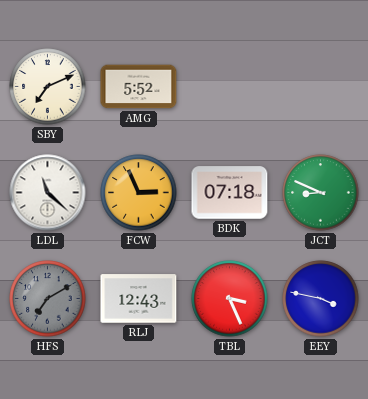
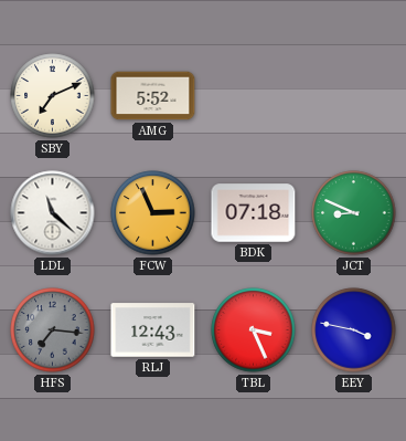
HFS: 7:10 -> 7:16 (53, 330)
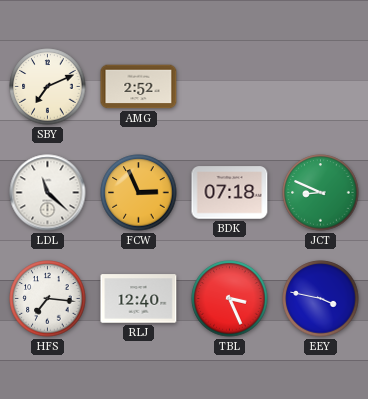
AMG: 5:52 -> 2:52 (139, 87)
HFS dial: grey -> white (48, 299)
RLJ: 12:43 -> 12:40 (139, 299)
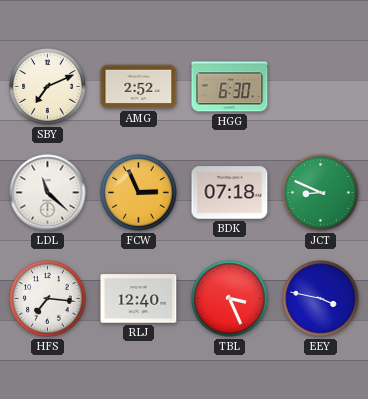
HGG: none -> 6:30 (230, 87)
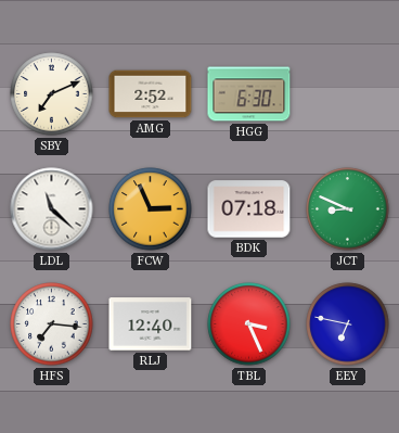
EEY: 3:47 -> 6:47 (348, 324)
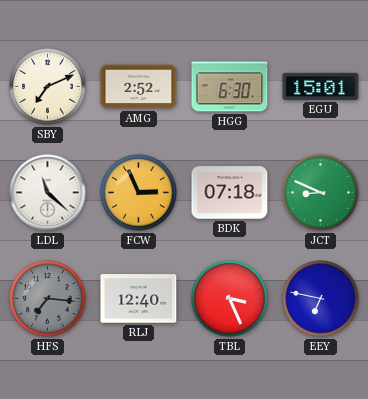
EGU: none -> 15:01 (321, 86)
HFS dial: white -> grey (48, 299)
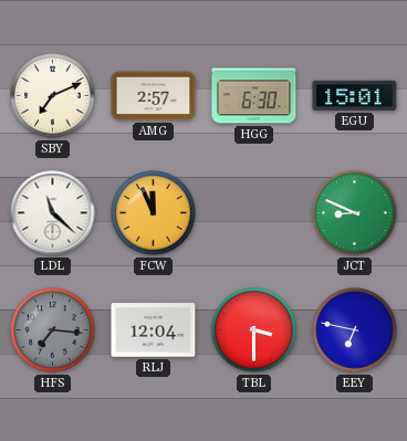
AMG: 2:52 -> 2:57 (154, 96)
FCW: 2:56 -> 11:56 (154, 213)
BDK: 07:18 -> none (230, 193)
RLJ: 12:40 -> 12:04 (154, 330)
TBL: 3:26 -> 3:30 (254, 330)
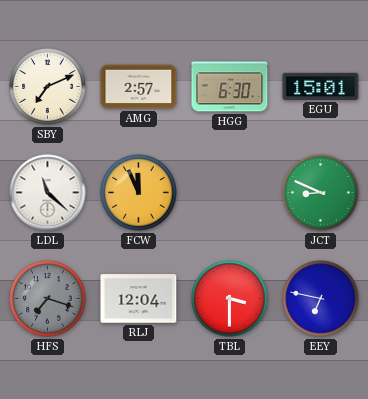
HFS: 7:16 -> 7:18 (48, 299)
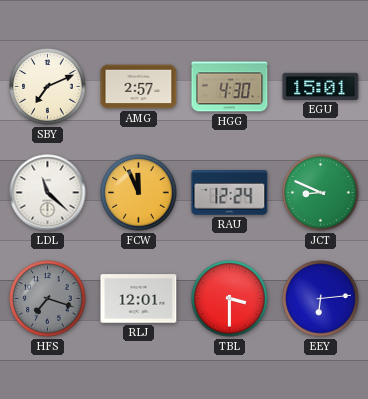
HGG: 6:30 -> 4:30 (230, 87)
RAU: none -> 12:24 (230, 193)
RLJ: 12:04 -> 12:01 (139, 299)
EEY: 6:47 -> 6:14 (321, 299)
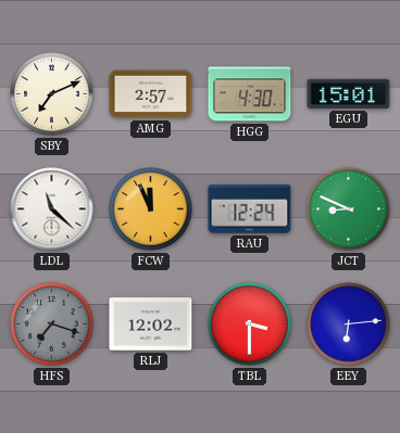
RLJ: 12:01 -> 12:02 (151, 324)
